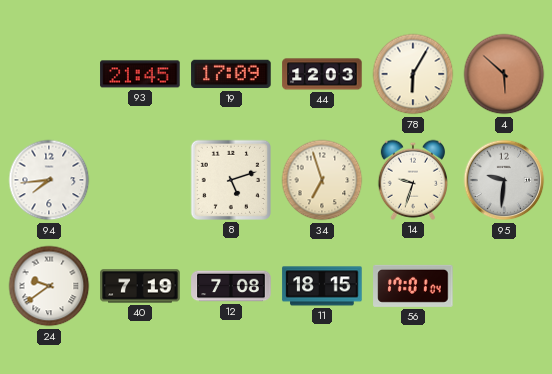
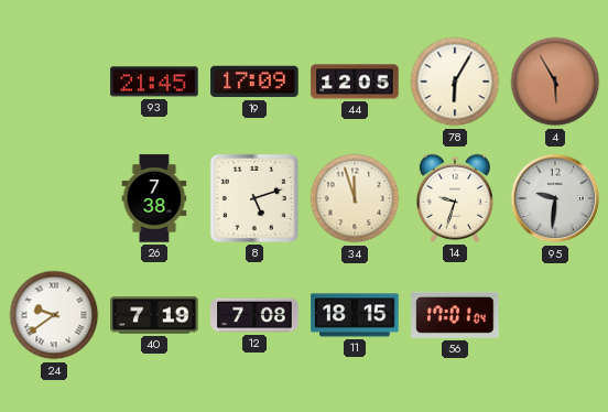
44: 12:03 -> 12:05 (355, 82)
4: 5:52 -> 5:55 (555, 82)
94: 7:44 -> none (49, 180)
26: none -> 7:38 (154, 198)
34: 6:57 -> 11:57 (355, 198)
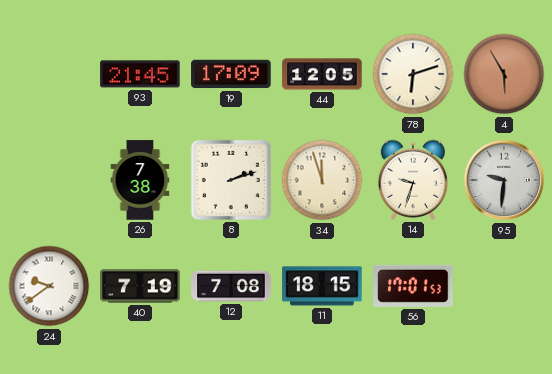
78: 6:05 -> 6:12 (413, 74)
8: 5:12 -> 2:12 (231, 180)
56: 17:01:04 -> 17:01:53 (413, 286)
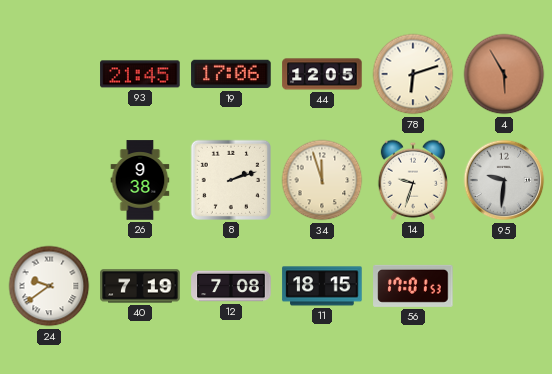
19: 17:09 -> 17:06 (231, 74)
26: 7:38 -> 9:38 (140, 180)
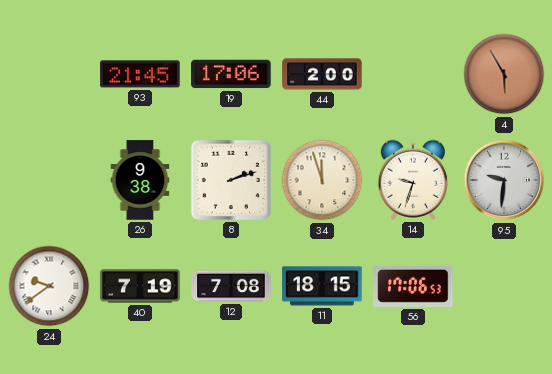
44: 12:05 -> 2:00 (322, 74)
78: 6:12 -> none (413, 74)
56: 17:01 -> 17:06 (413, 286)
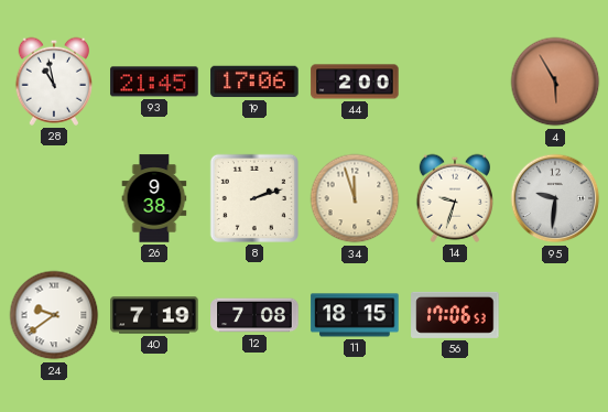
28: none -> 10:58 (53, 82)
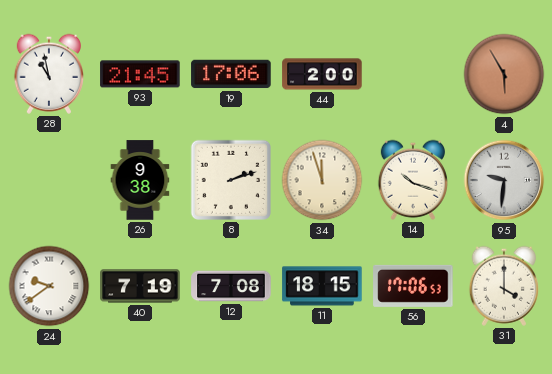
14: 9:33 -> 10:18 (412, 180)
31: none -> 4:00 (503, 286)
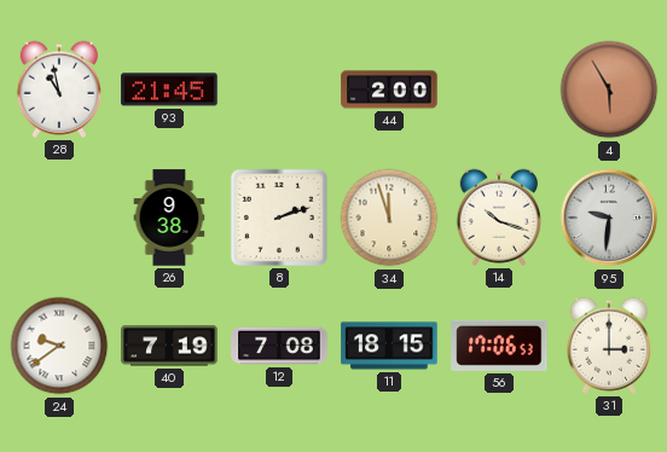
19: 17:06 -> none (231, 74)
31: 4:00 -> 3:00 (608, 346)
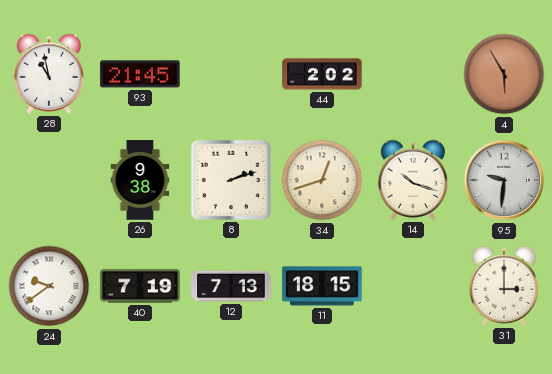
44: 2:00 -> 2:02 (322, 74)
34: 11:57 -> 12:42 (322, 180)
12: 7:08 -> 7:13 (231, 286)
56: 17:06 -> none (499, 346)
